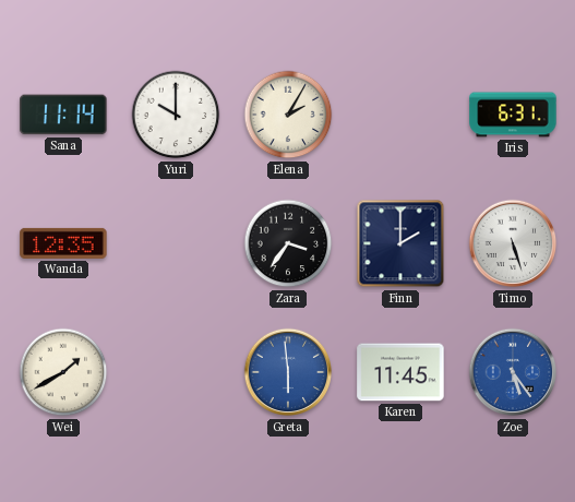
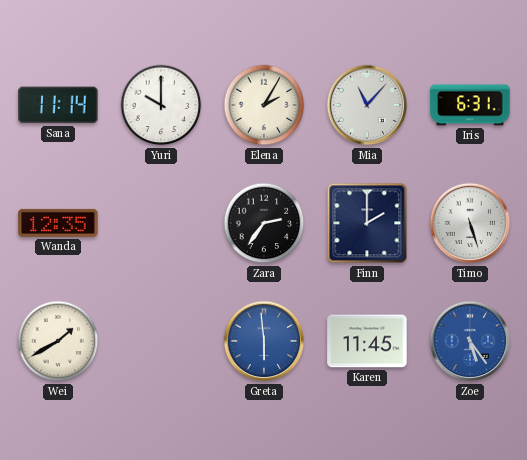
Mia: none -> 11:07 (367, 105)
Zara: 3:36 -> 2:36 (264, 223)
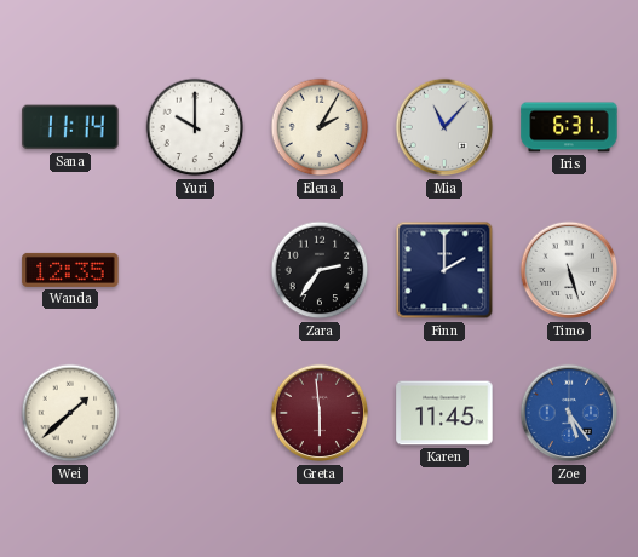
Wei: 1:40 -> 1:38 (70, 413)
Greta dial: blue -> burgundy (320, 413)
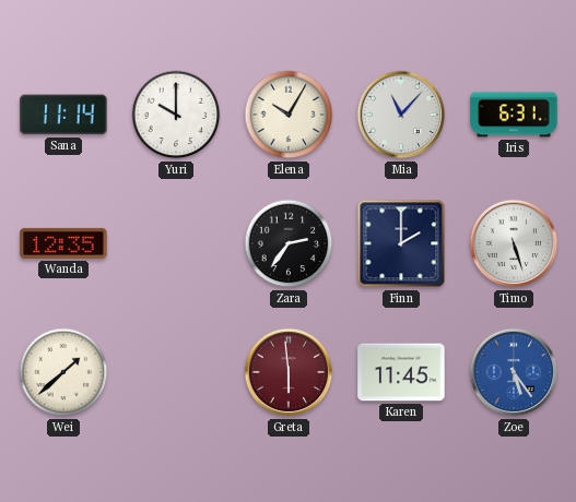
Elena: 2:05 -> 10:05 (289, 115)
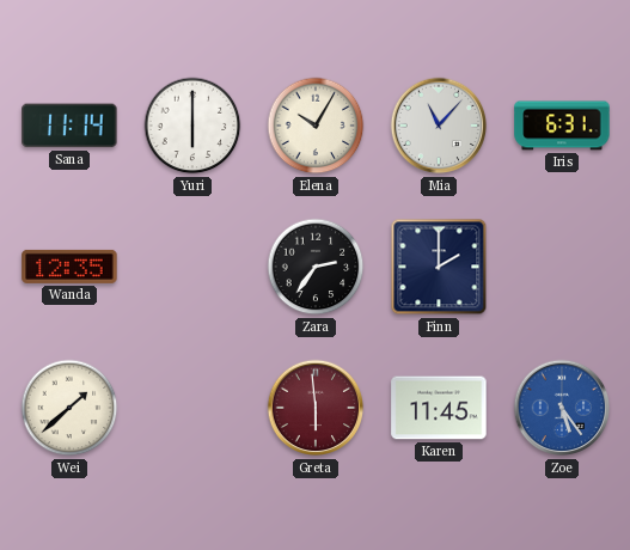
Yuri: 10:00 -> 6:00 (192, 126)
Timo: 5:27 -> none (514, 243)
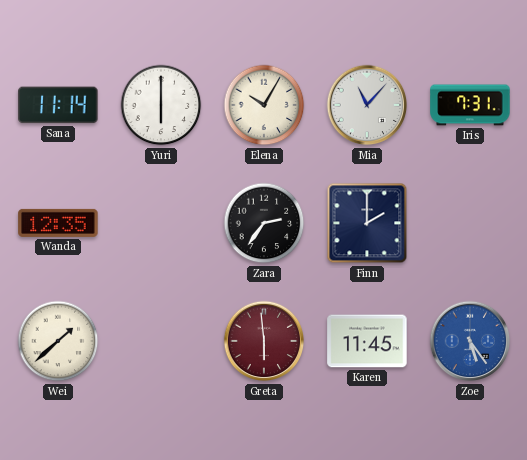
Iris: 6:31 -> 7:31 (470, 105)
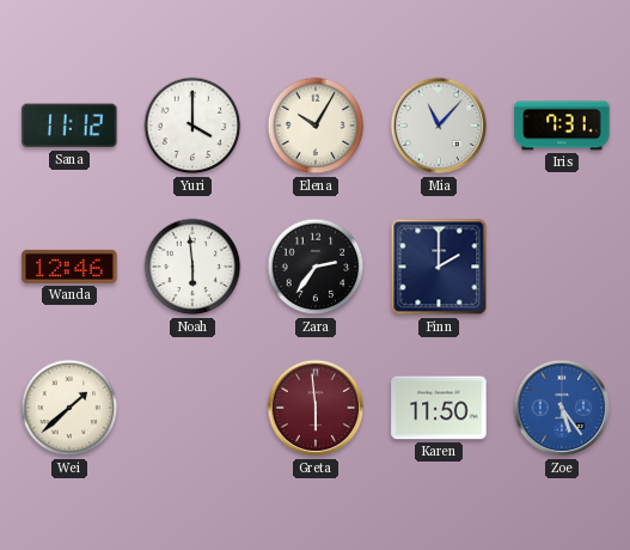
Sana: 11:14 -> 11:12 (69, 126)
Yuri: 6:00 -> 4:00 (192, 126)
Wanda: 12:35 -> 12:46 (69, 267)
Noah: none -> 5:59 (192, 267)
Karen: 11:45 -> 11:50 (439, 408)
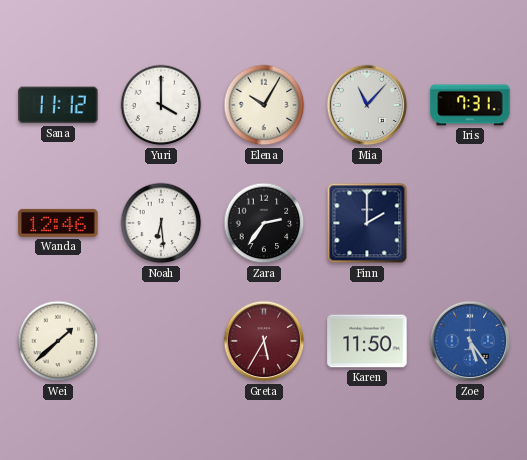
Noah: 5:59 -> 6:29 (161, 223)
Greta: 5:59 -> 5:35 (264, 341)
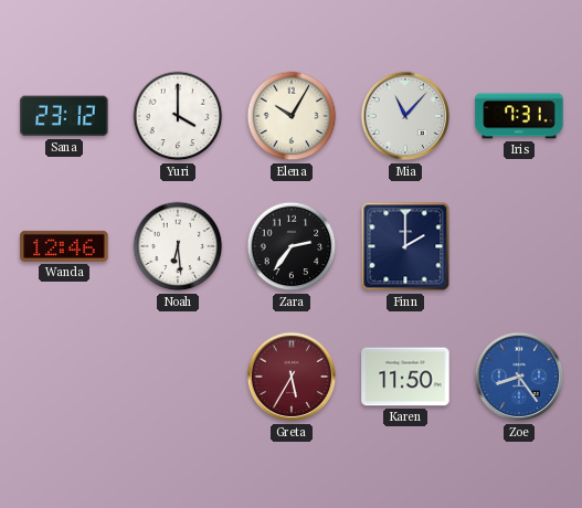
Sana: 11:12 -> 23:12 (64, 116)
Wei: 1:38 -> none (58, 341)
Zoe: 5:24 -> 8:24 (519, 377)
